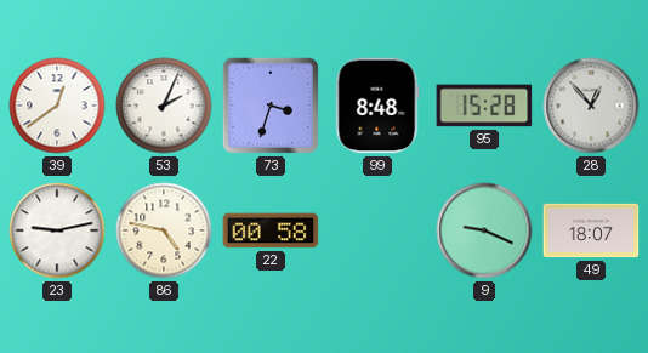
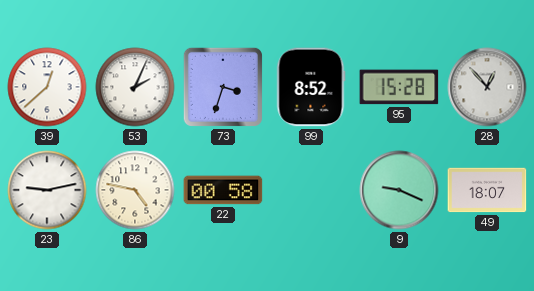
39: 12:39 -> 12:38 (47, 87)
99: 8:48 -> 8:52 (311, 87)
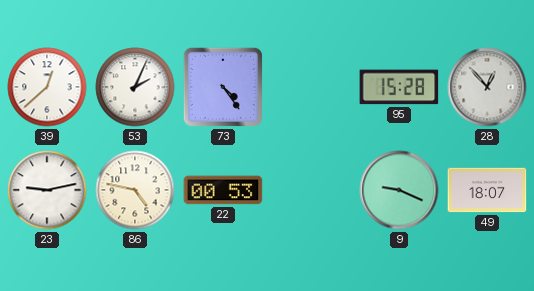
73: 3:33 -> 4:24 (223, 87)
99: 8:52 -> none (311, 87)
22: 00:58 -> 00:53 (223, 190)
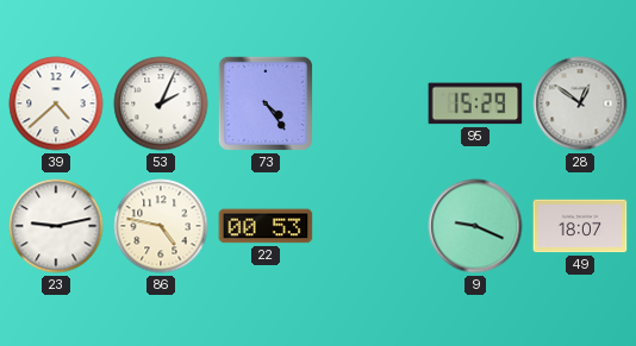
39: 12:38 -> 4:38 (56, 103)
95: 15:28 -> 15:29 (475, 103)
28: 12:53 -> 12:51 (580, 103)
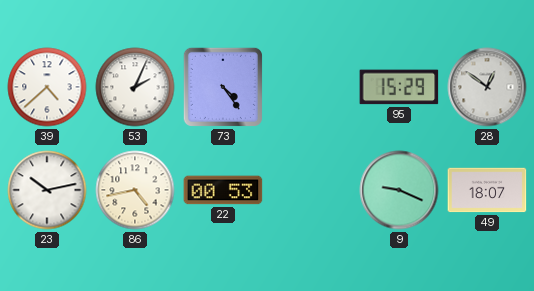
23: 9:13 -> 10:13 (47, 190)
86: 4:47 -> 4:43 (135, 190)
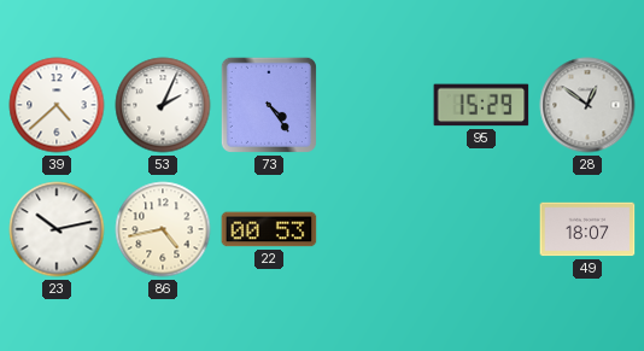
9: 9:19 -> none (399, 190)
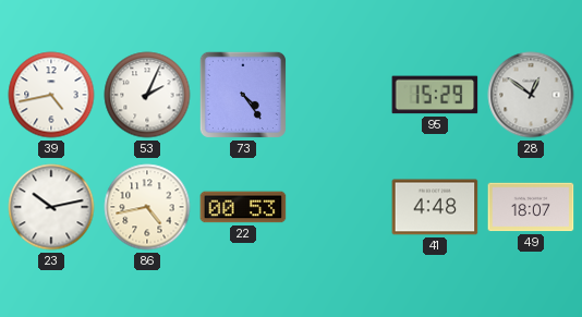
39: 4:38 -> 4:43 (51, 95)
41: none -> 4:48 (435, 207)
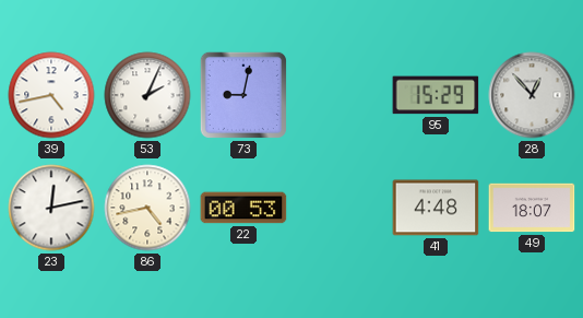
73: 4:24 -> 9:02 (243, 95)
28: 12:51 -> 12:53 (532, 95)
23: 10:13 -> 12:13 (51, 208)
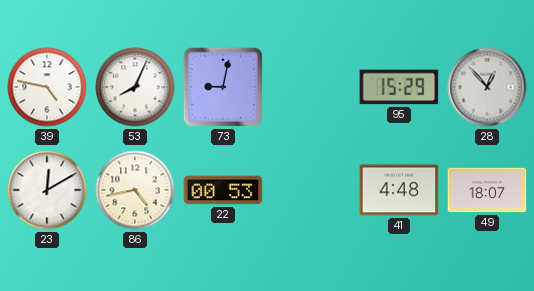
39: 4:43 -> 4:47 (47, 87)
53: 2:04 -> 8:04 (135, 87)
23: 12:13 -> 12:10 (47, 190)
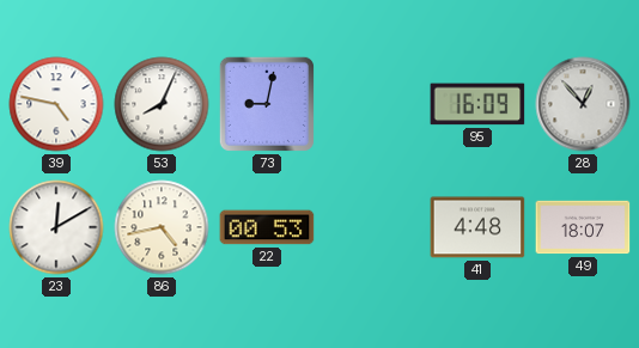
95: 15:29 -> 16:09 (477, 104)
